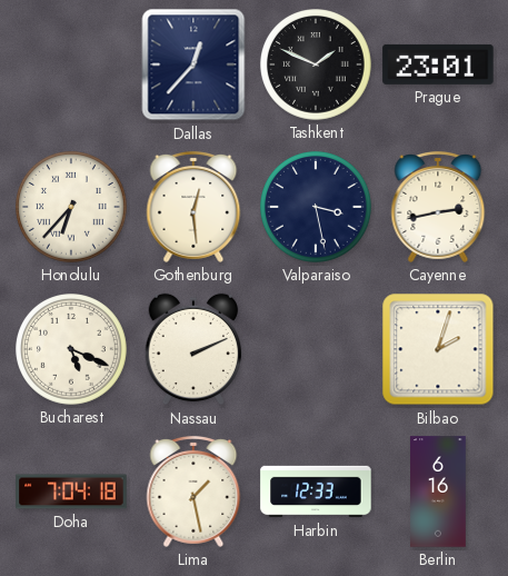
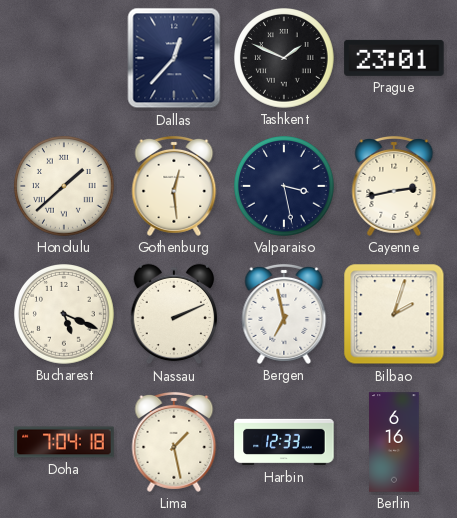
Honolulu: 6:37 -> 1:38 (65, 187)
Bergen: none -> 6:58 (284, 314)
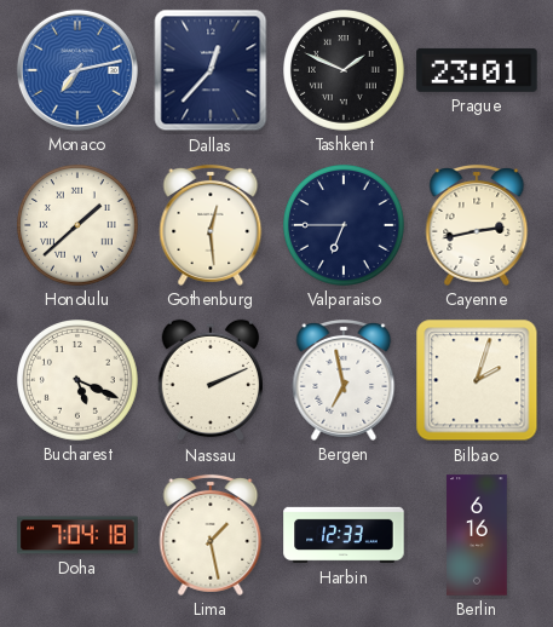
Monaco: none -> 7:13 (77, 70)
Valparaiso: 3:28 -> 6:45 (345, 226)
